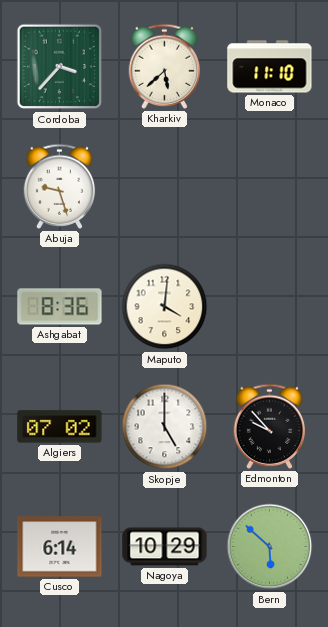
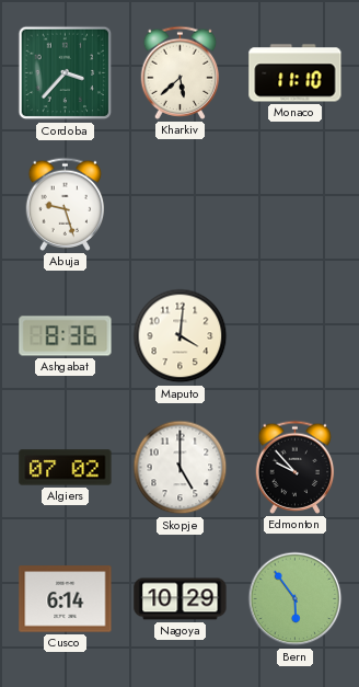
Bern: 5:52 -> 5:54 (296, 599)
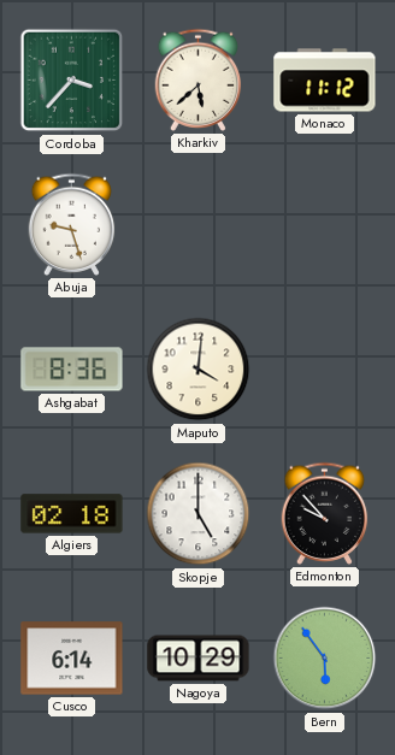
Monaco: 11:10 -> 11:12 (325, 81)
Algiers: 07:02 -> 02:18 (72, 514)
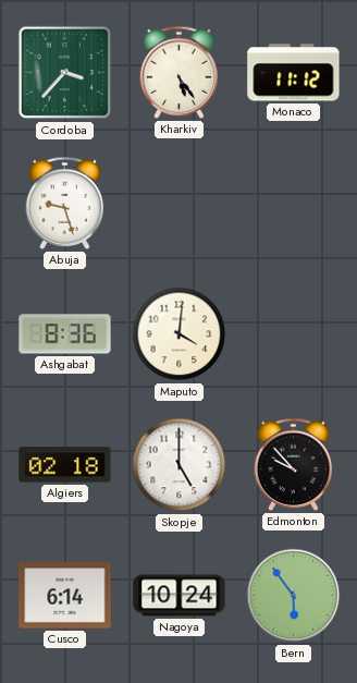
Kharkiv: 5:38 -> 5:24 (180, 72)
Nagoya: 10:29 -> 10:24 (180, 596)
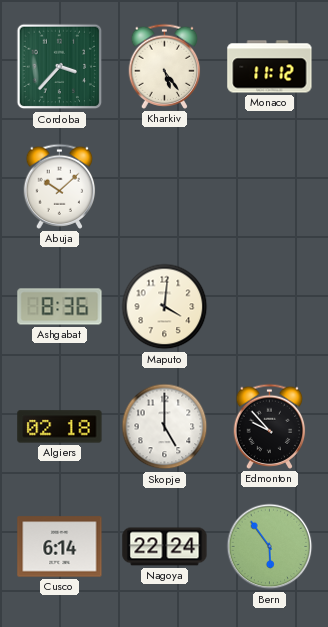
Abuja: 9:27 -> 10:08 (60, 186)
Nagoya: 10:24 -> 22:24 (165, 547)
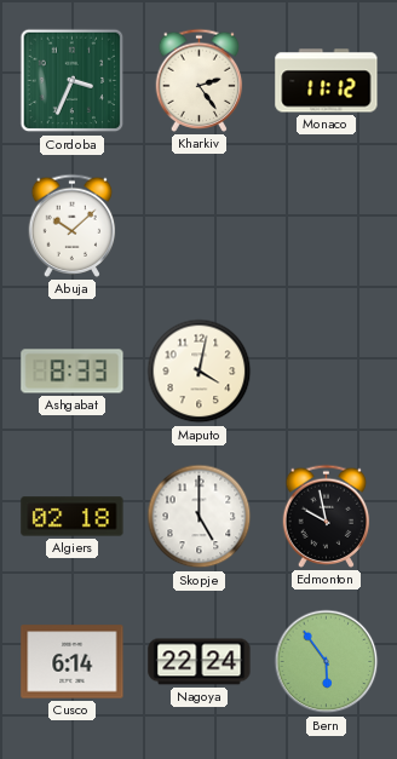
Cordoba: 3:37 -> 3:34 (73, 81)
Kharkiv: 5:24 -> 2:24 (200, 80)
Ashgabat: 8:36 -> 8:33 (73, 372)
Maputo: 4:01 -> 4:02 (200, 372)
Edmonton: 9:53 -> 9:58 (327, 516)
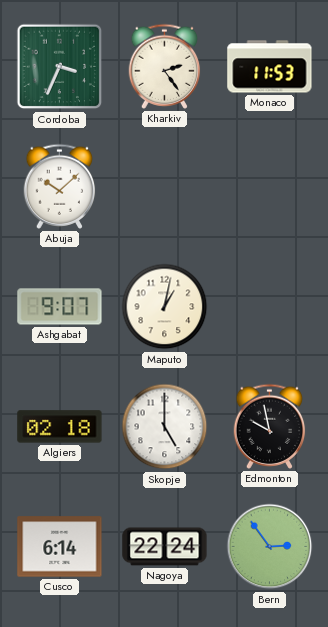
Monaco: 11:12 -> 11:53 (270, 67)
Ashgabat: 8:33 -> 9:07 (60, 307)
Maputo: 4:02 -> 1:02 (165, 307)
Bern: 5:54 -> 2:54 (270, 547)
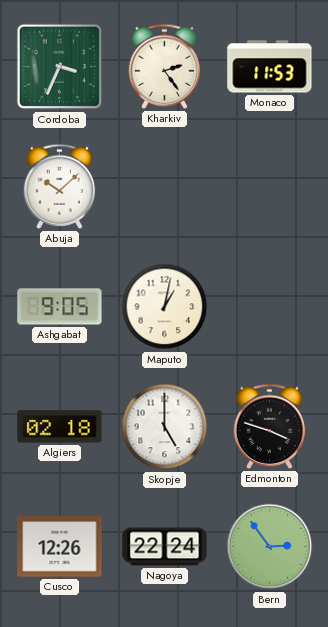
Ashgabat: 9:07 -> 9:05 (60, 307)
Edmonton: 9:58 -> 3:48 (270, 426)
Cusco: 6:14 -> 12:26 (60, 547)
